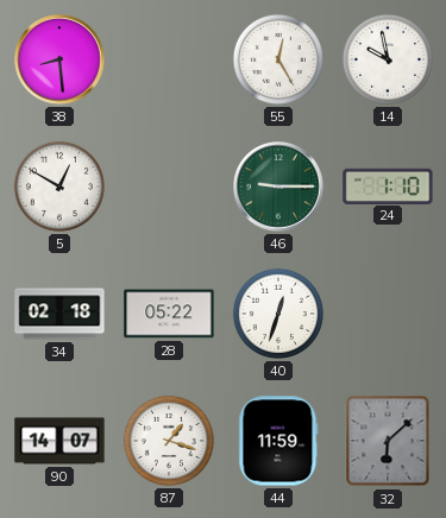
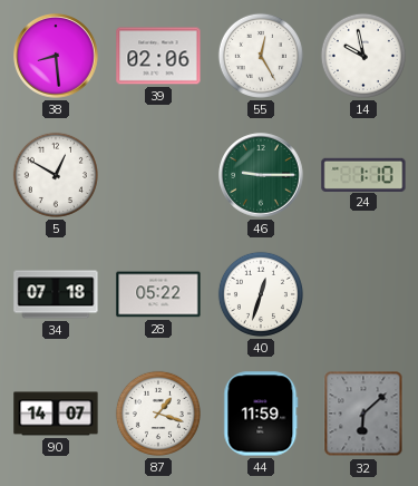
39: none -> 02:06 (158, 56)
34: 02:18 -> 07:18 (56, 294)
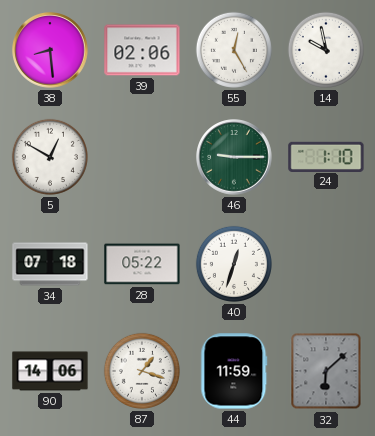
90: 14:07 -> 14:06 (50, 371)
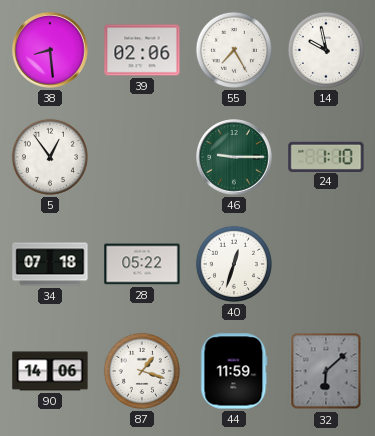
55: 12:25 -> 7:25 (234, 50)
5: 12:50 -> 12:54 (50, 157)
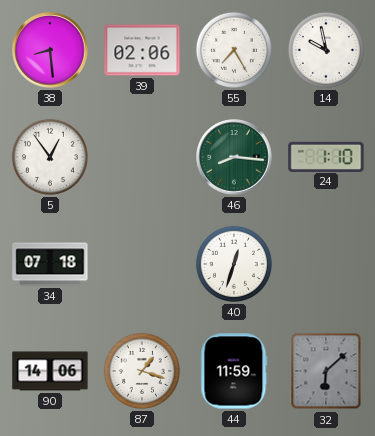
46: 9:15 -> 8:16 (234, 157)
28: 05:22 -> none (142, 264)
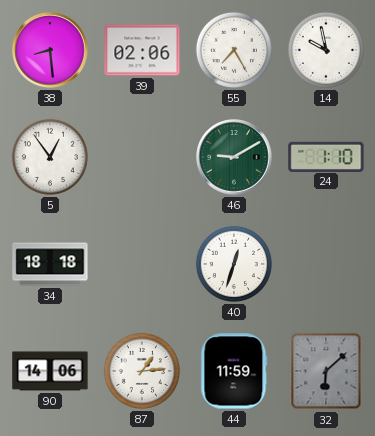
46: 8:16 -> 9:10 (234, 157)
34: 07:18 -> 18:18 (50, 264)
87: 1:18 -> 1:14 (142, 371)
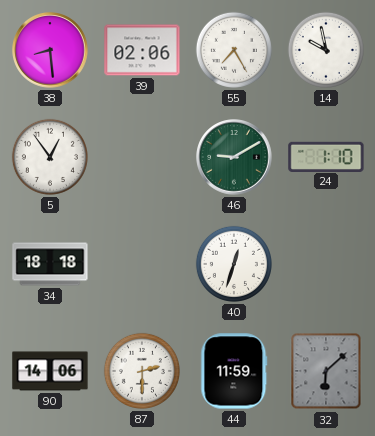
87: 1:14 -> 2:30 (142, 371)
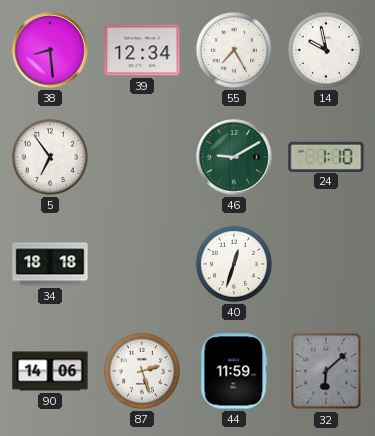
39: 02:06 -> 12:34 (142, 50)
5: 12:54 -> 6:54 (50, 157)
87: 2:30 -> 2:27 (142, 371)
